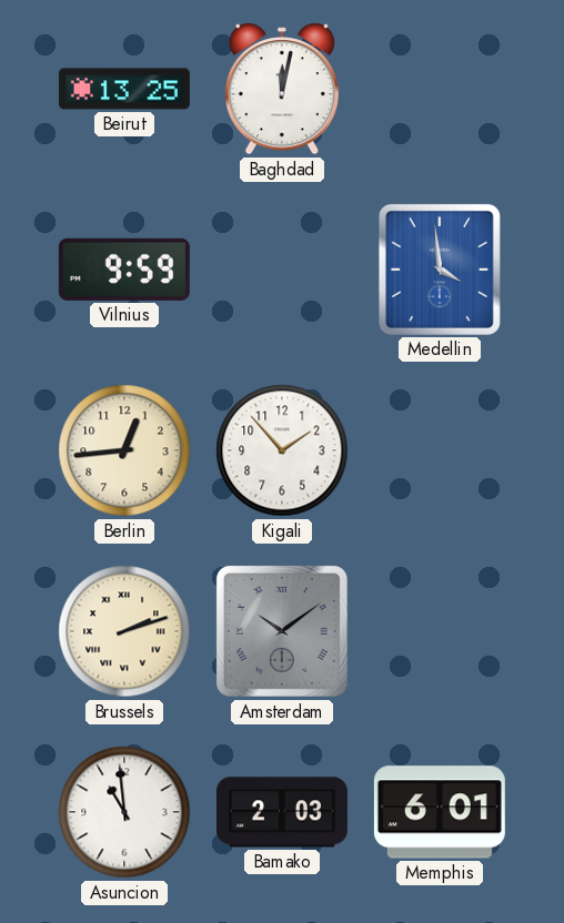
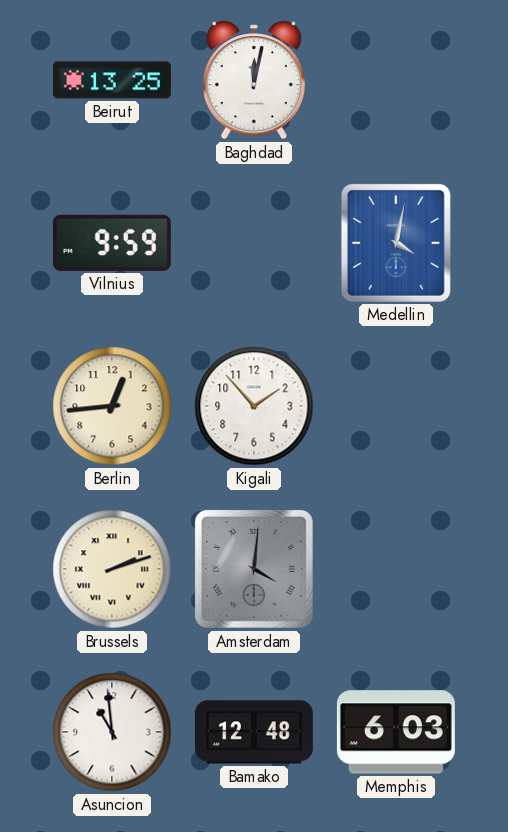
Medellin: 3:59 -> 4:02 (396, 243)
Amsterdam: 10:09 -> 4:01 (254, 569)
Bamako: 2:03 -> 12:48 (254, 732)
Memphis: 6:01 -> 6:03 (396, 732)
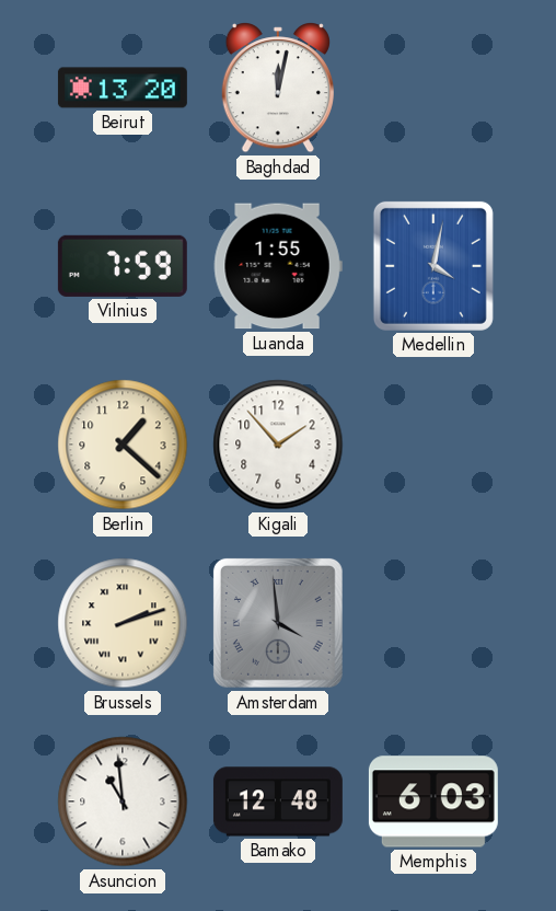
Beirut: 13:25 -> 13:20 (123, 88)
Vilnius: 9:59 -> 7:59 (123, 266)
Luanda: none -> 1:55 (278, 266)
Berlin: 12:44 -> 1:22 (123, 445)
Amsterdam: 4:01 -> 3:59 (278, 623)
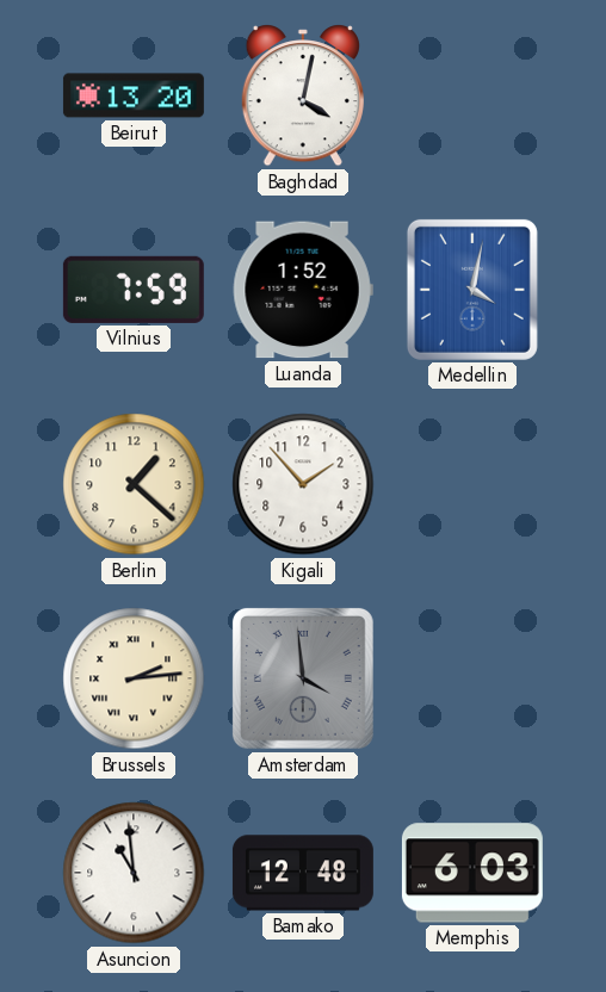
Baghdad: 12:02 -> 4:02 (303, 95)
Luanda: 1:55 -> 1:52 (303, 290)
Brussels: 2:12 -> 2:14 (134, 678)
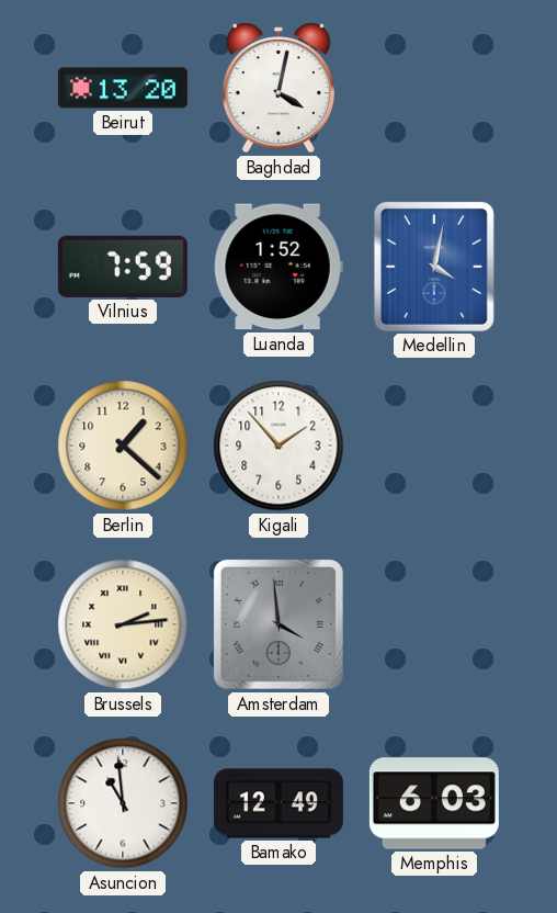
Bamako: 12:48 -> 12:49 (278, 803)
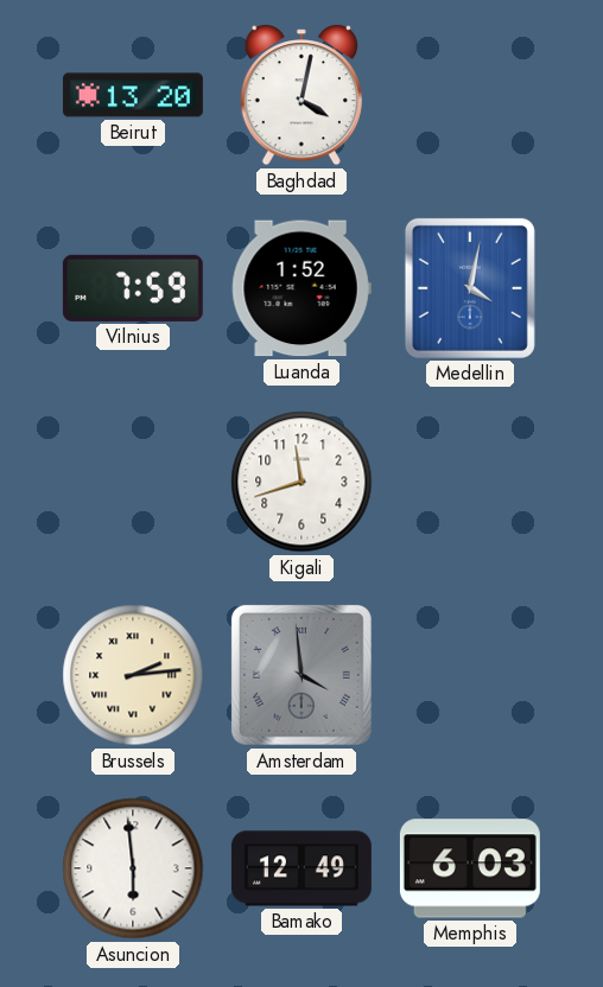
Berlin: 1:22 -> none (123, 446)
Kigali: 1:53 -> 11:42 (301, 482)
Asuncion: 10:59 -> 5:59 (133, 868)
